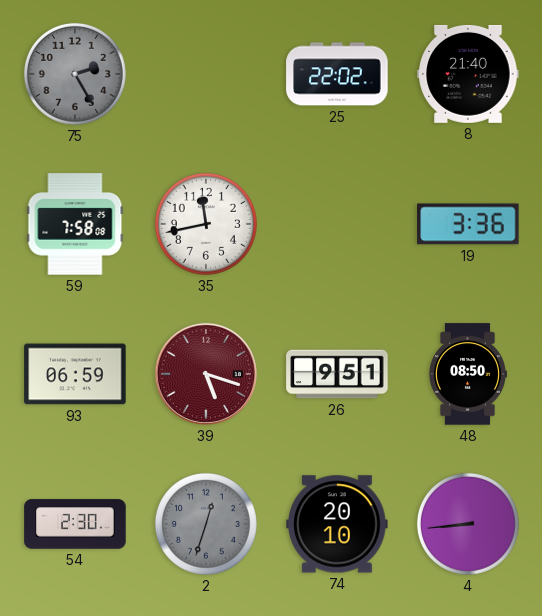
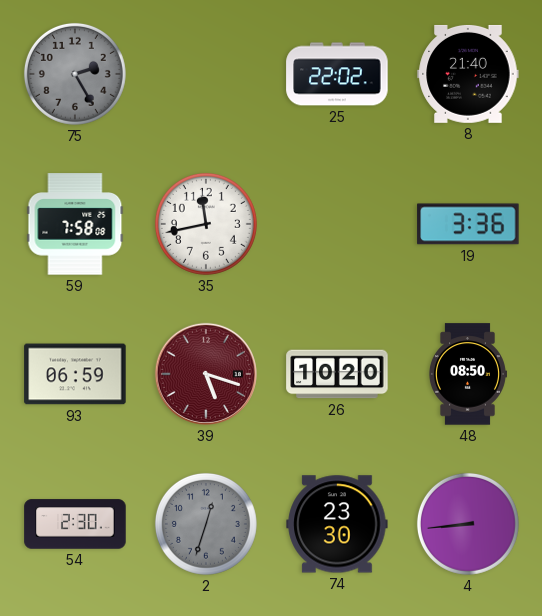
26: 9:51 -> 10:20 (337, 374)
74: 20:10 -> 23:30 (337, 524)
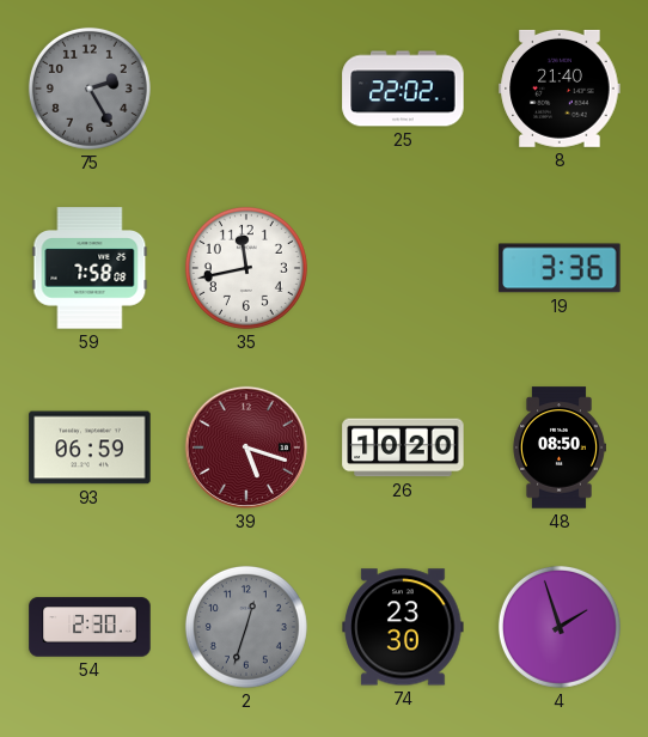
4: 8:44 -> 1:57 (560, 627)
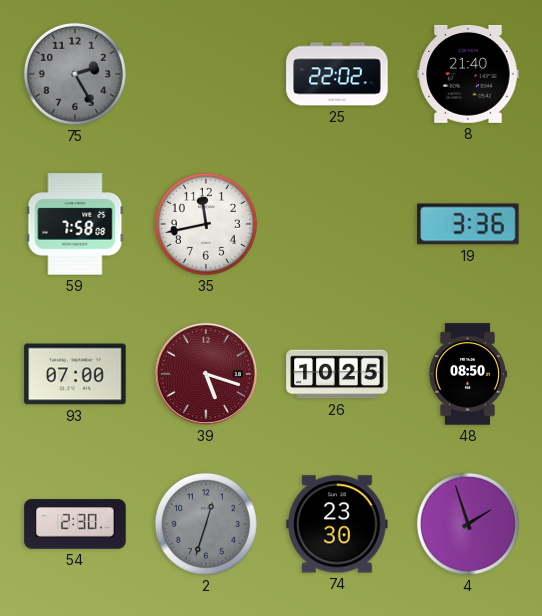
93: 06:59 -> 07:00 (75, 374)
26: 10:20 -> 10:25 (337, 374)
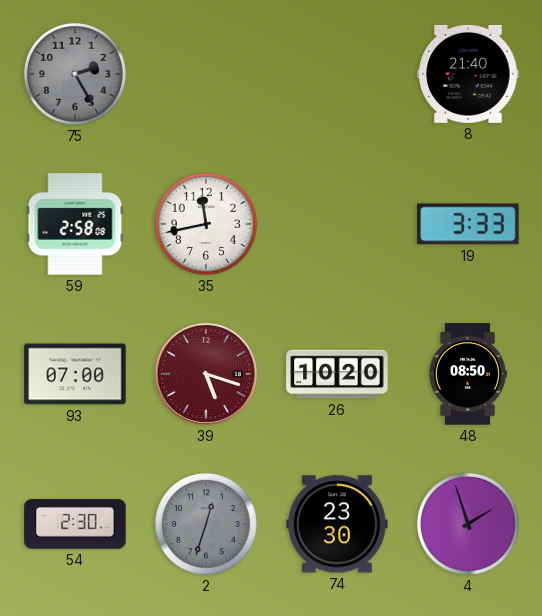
25: 22:02 -> none (337, 74)
59: 7:58 -> 2:58 (75, 224)
19: 3:36 -> 3:33 (468, 224)
26: 10:25 -> 10:20 (337, 374)
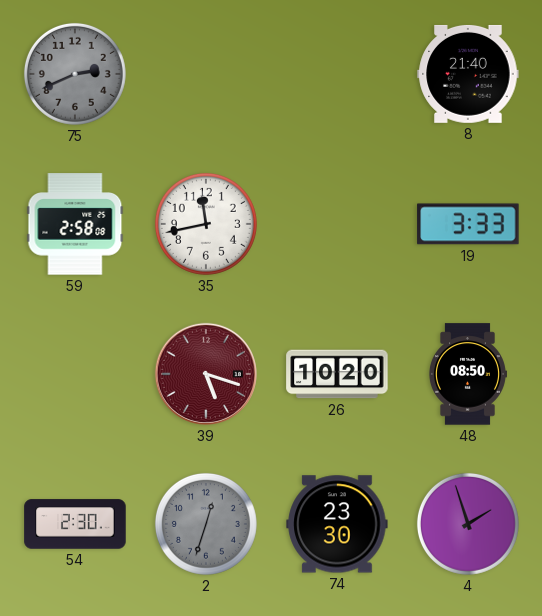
75: 2:25 -> 2:41 (75, 74)
93: 07:00 -> none (75, 374)
